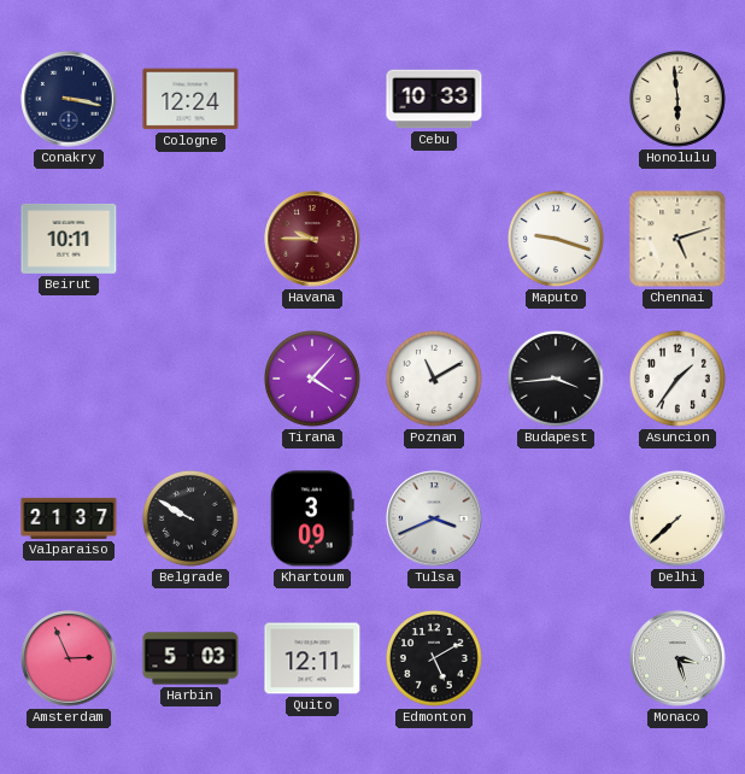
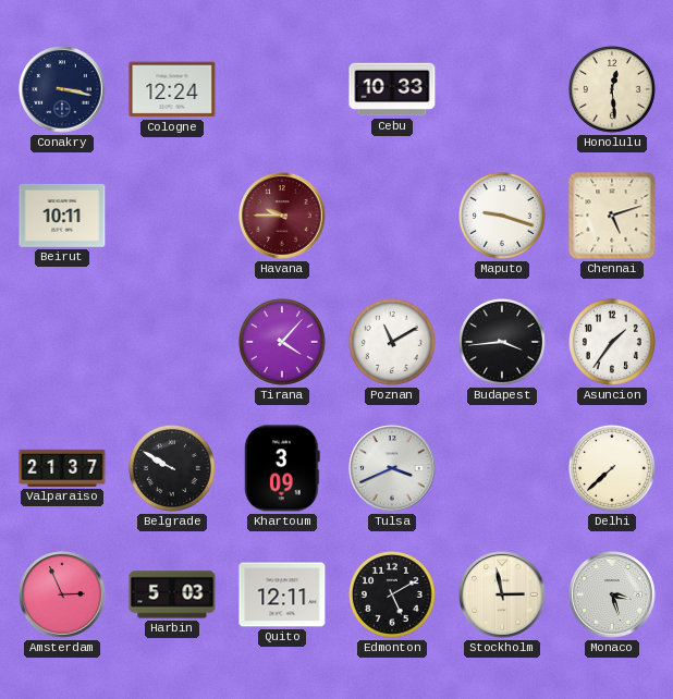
Honolulu: 5:59 -> 12:29 (612, 89)
Stockholm: none -> 2:58 (502, 594)
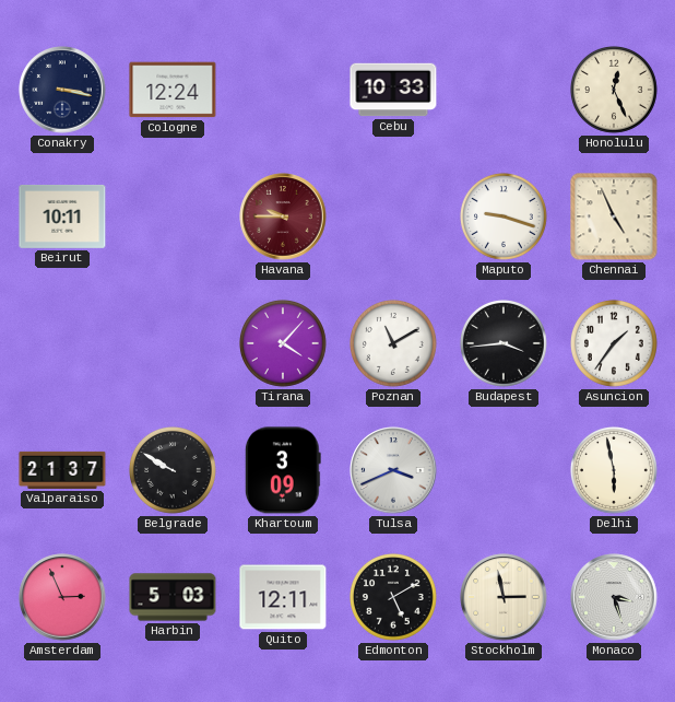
Honolulu: 12:29 -> 12:26 (614, 90)
Chennai: 5:12 -> 4:56 (614, 217)
Delhi: 7:38 -> 5:58 (614, 470)
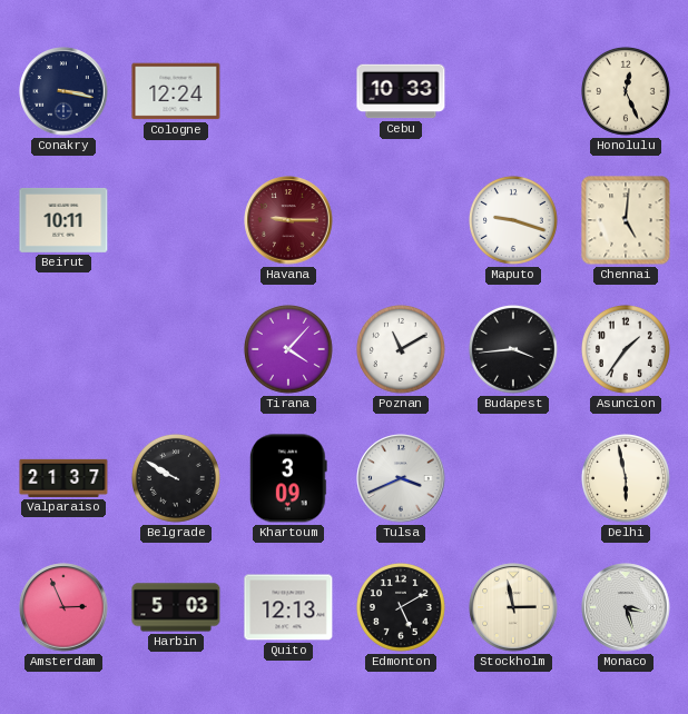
Havana: 9:45 -> 9:15 (288, 220)
Chennai: 4:56 -> 5:01 (626, 220)
Quito: 12:11 -> 12:13 (288, 607)
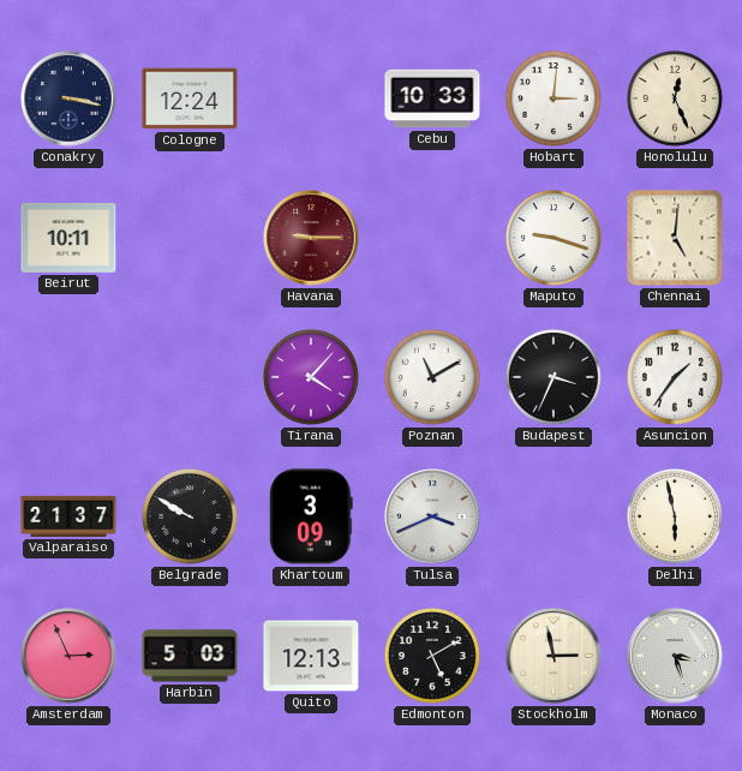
Hobart: none -> 3:01 (553, 98)
Budapest: 3:44 -> 3:34 (553, 377)
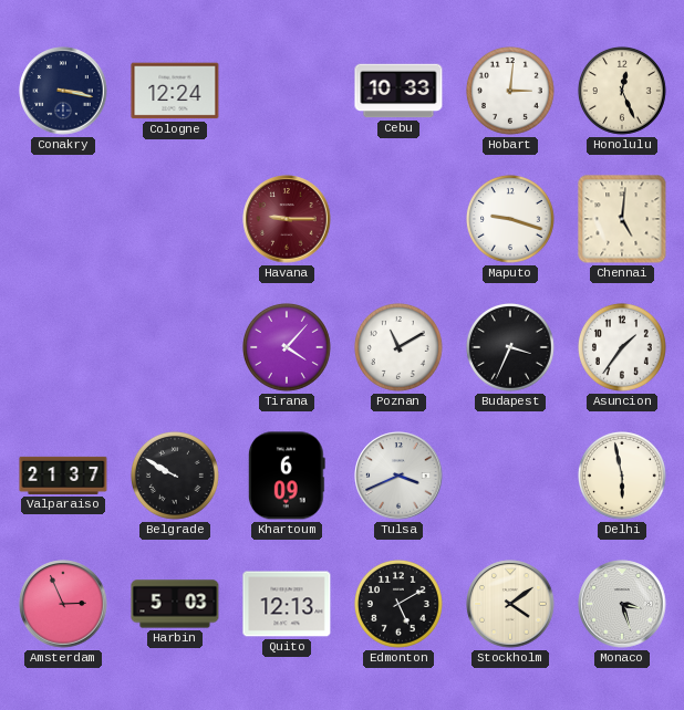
Beirut: 10:11 -> none (68, 238)
Khartoum: 3:09 -> 6:09 (287, 476)
Stockholm: 2:58 -> 4:09 (510, 604)
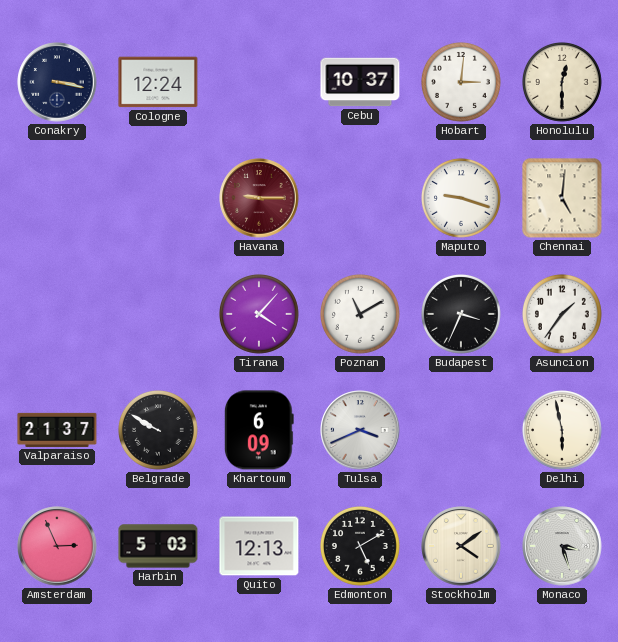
Cebu: 10:33 -> 10:37 (360, 82)
Honolulu: 12:26 -> 12:30 (562, 82)
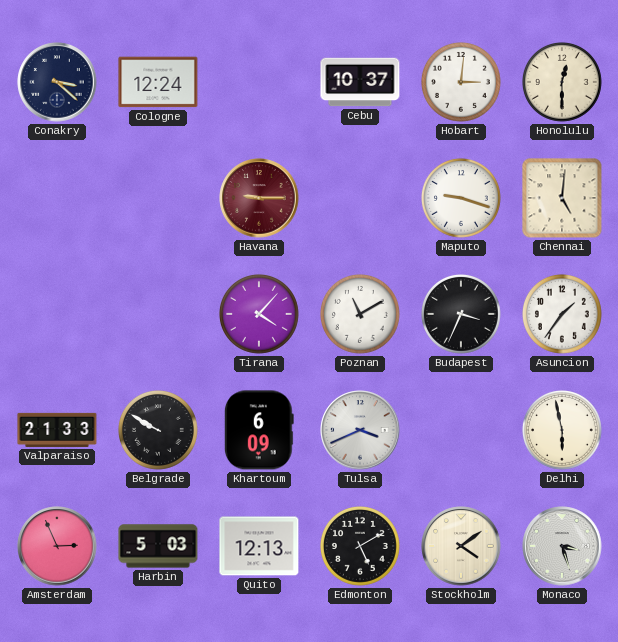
Conakry: 3:17 -> 3:22 (57, 82)
Valparaiso: 21:37 -> 21:33 (57, 430)
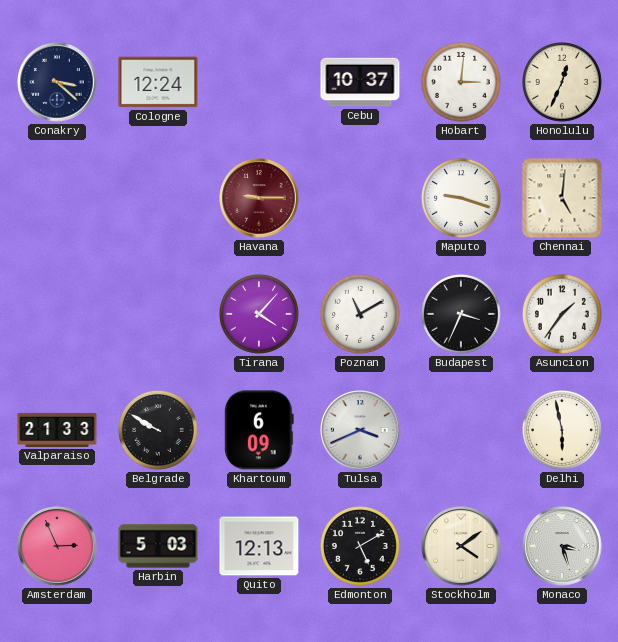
Honolulu: 12:30 -> 12:34 (562, 82)
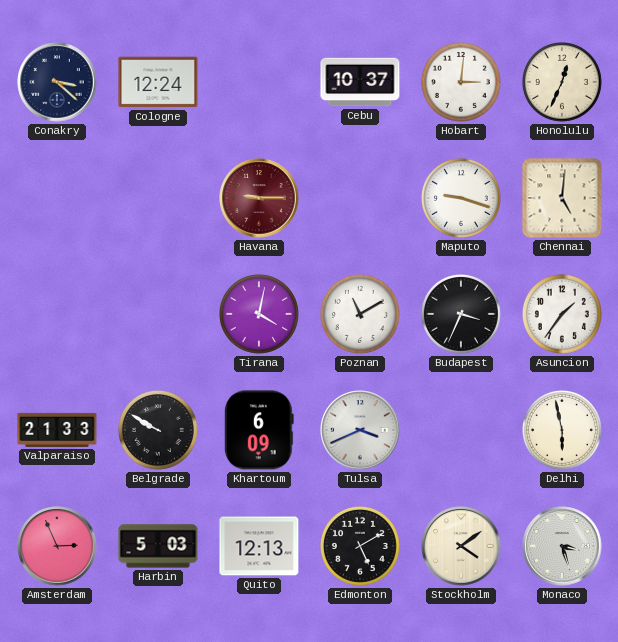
Tirana: 4:07 -> 4:02 (259, 314)
